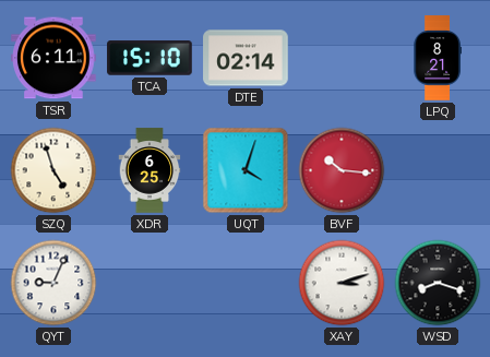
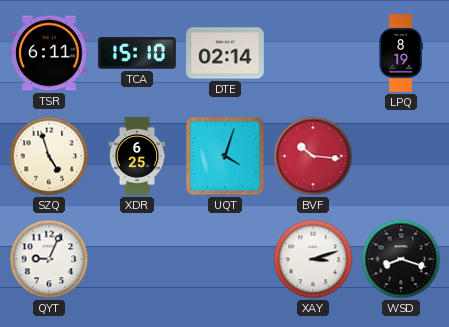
LPQ: 8:21 -> 8:19 (401, 53)
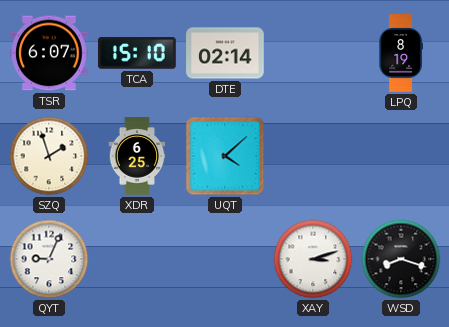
TSR: 6:11 -> 6:07 (49, 53)
SZQ: 4:57 -> 1:57 (49, 156)
UQT: 4:03 -> 4:08 (225, 156)
BVF: 10:16 -> none (313, 156)
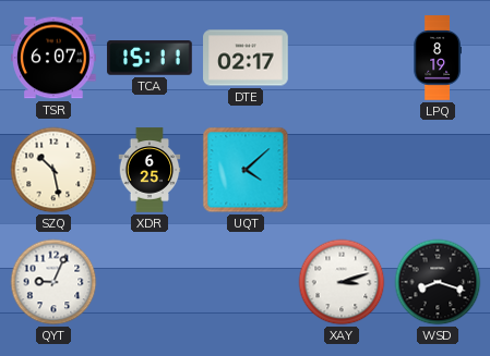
TCA: 15:10 -> 15:11 (150, 58)
DTE: 02:14 -> 02:17 (246, 58)
SZQ: 1:57 -> 10:28 (53, 170)
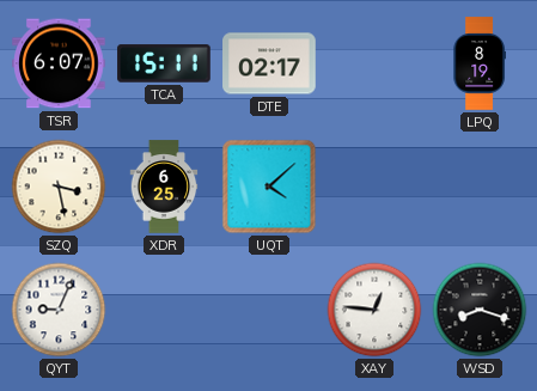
SZQ: 10:28 -> 3:28 (59, 187)
XAY: 3:12 -> 12:46 (374, 310)
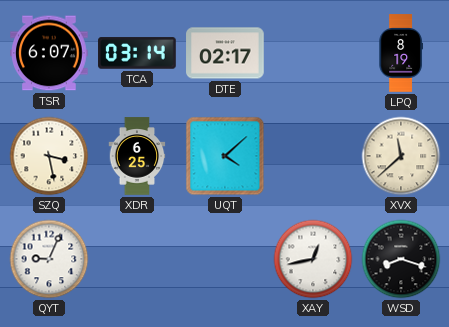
TCA: 15:11 -> 03:14 (137, 53)
XVX: none -> 11:38 (401, 156)
XAY: 12:46 -> 12:43 (313, 259)
